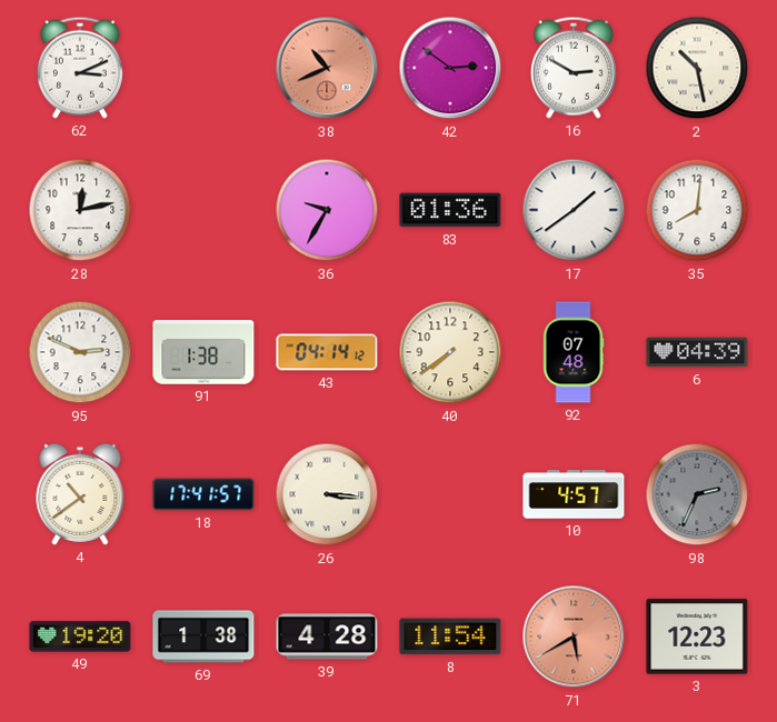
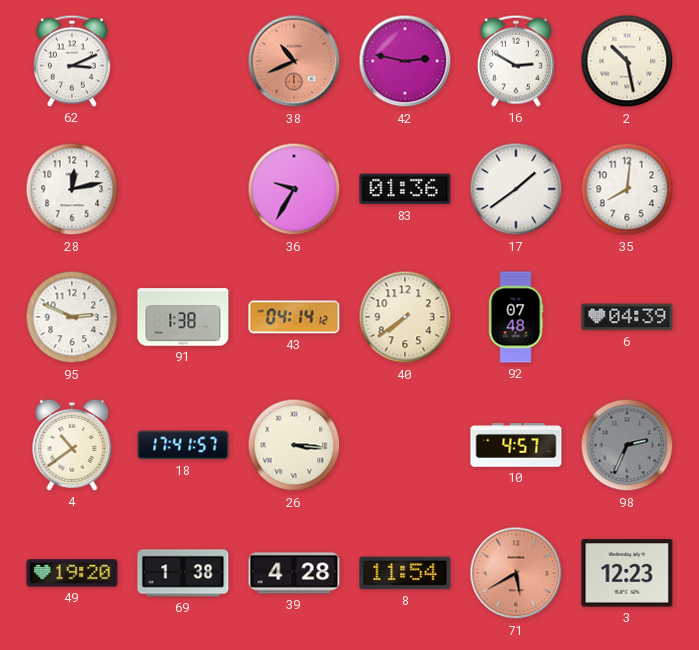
42: 2:51 -> 2:47 (405, 61)
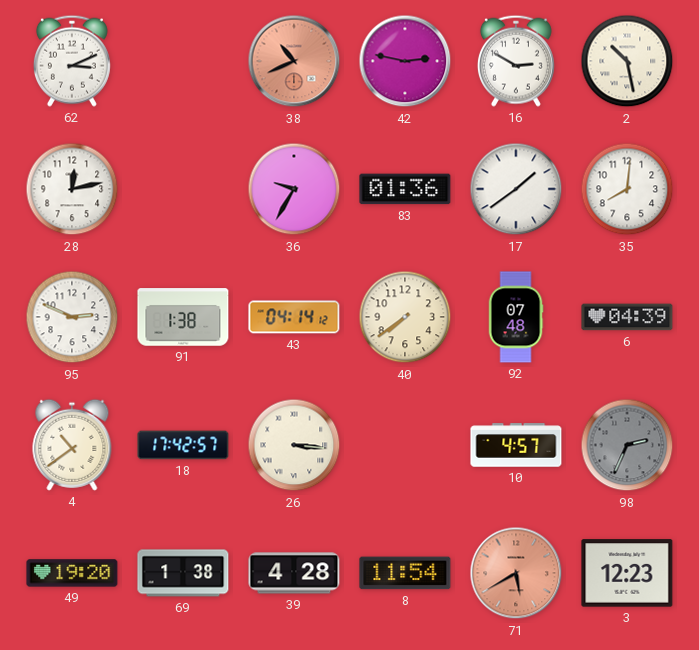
18: 17:41 -> 17:42 (183, 445)
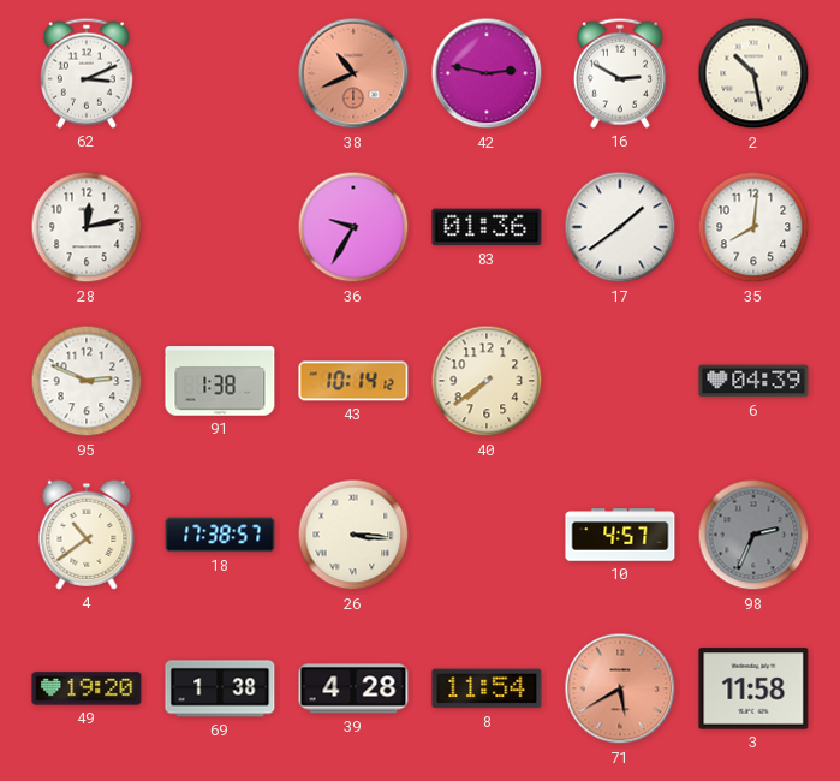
43: 04:14 -> 10:14 (353, 381)
92: 07:48 -> none (516, 317)
18: 17:42 -> 17:38 (220, 535)
3: 12:23 -> 11:58 (753, 688)
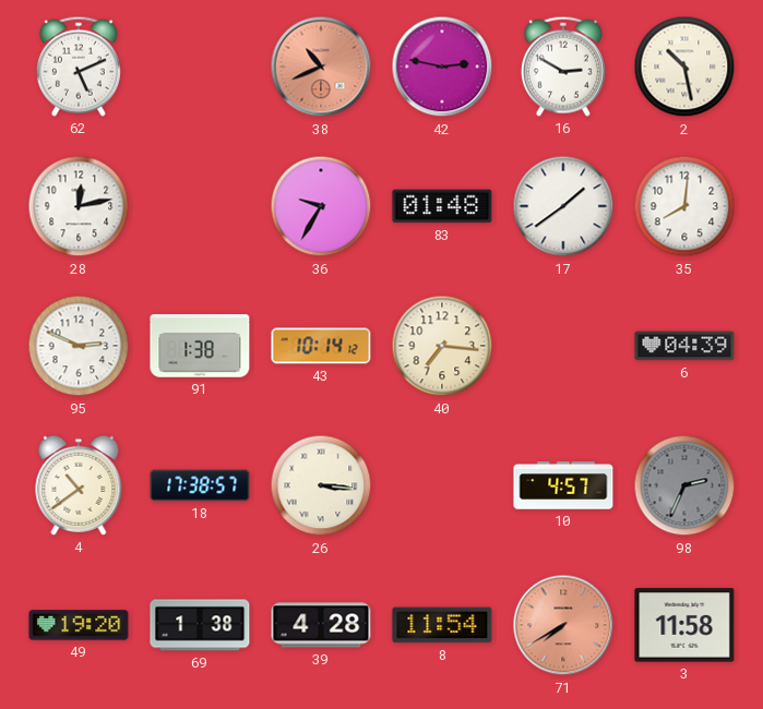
62: 3:11 -> 5:11 (79, 67)
83: 01:36 -> 01:48 (442, 206)
40: 7:39 -> 7:16 (442, 346)
71: 5:40 -> 7:40 (563, 625)
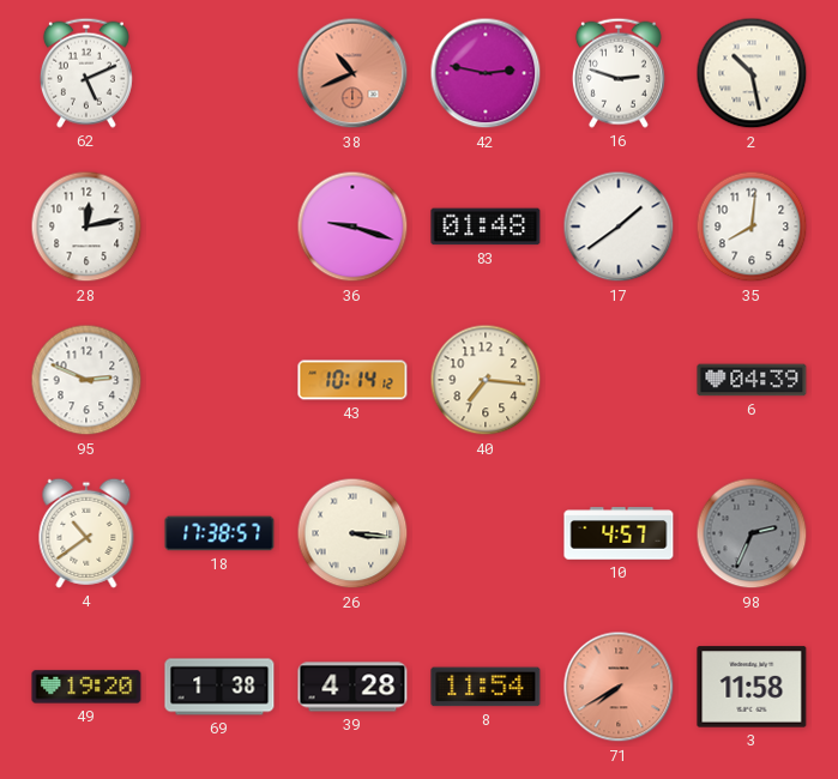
16: 2:50 -> 2:48 (619, 73)
36: 9:35 -> 9:18 (352, 227)
91: 1:38 -> none (200, 346)
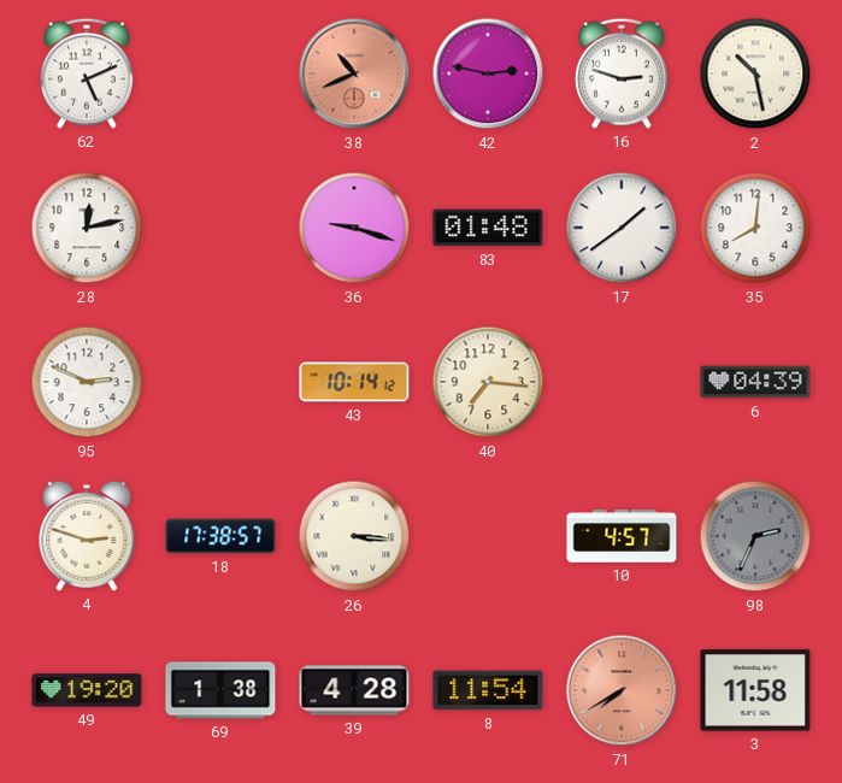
4: 10:39 -> 2:48 (87, 536)
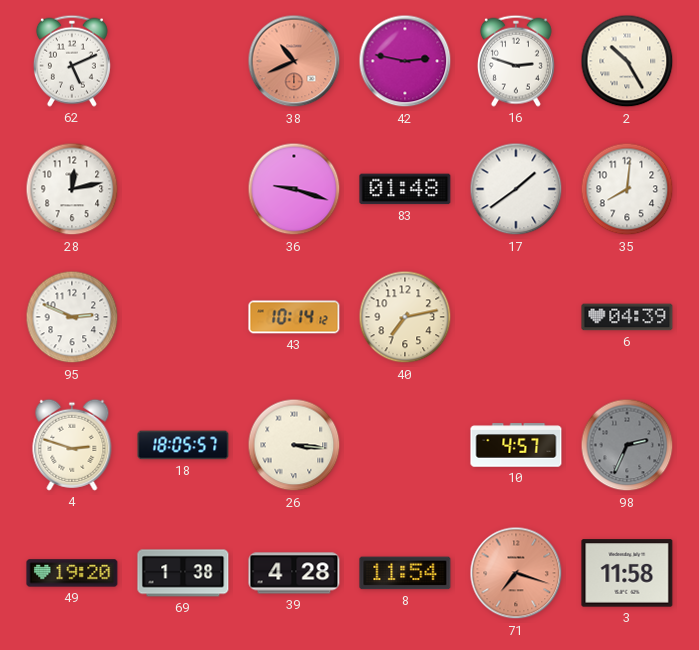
2: 10:28 -> 10:25 (627, 61)
40: 7:16 -> 7:13 (405, 317)
18: 17:38 -> 18:05 (183, 445)
71: 7:40 -> 7:18 (516, 573)
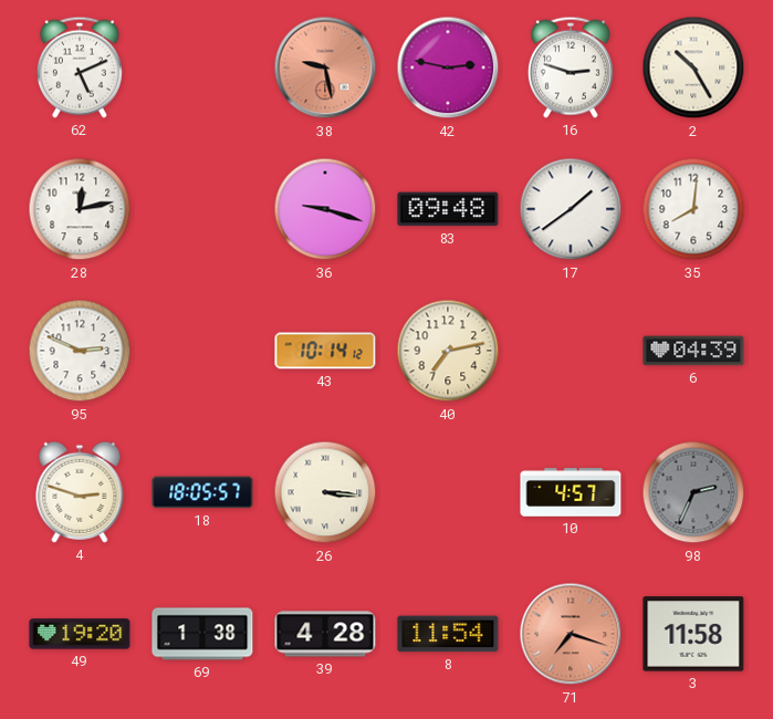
38: 10:41 -> 9:28 (325, 67)
83: 01:48 -> 09:48 (448, 209)
